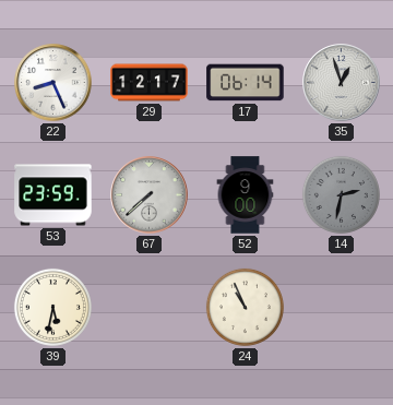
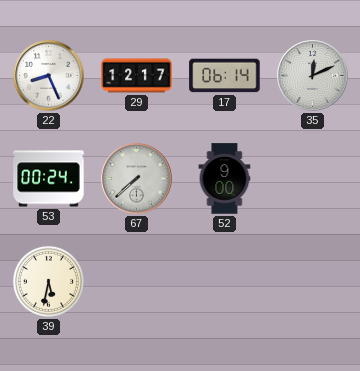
35: 12:57 -> 12:11 (313, 76)
53: 23:59 -> 00:24 (49, 179)
14: 2:32 -> none (341, 194)
24: 10:56 -> none (245, 307)
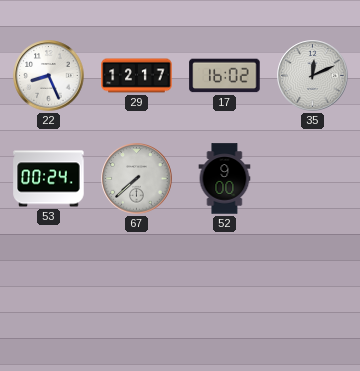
17: 06:14 -> 16:02 (225, 76)
39: 5:32 -> none (48, 281)
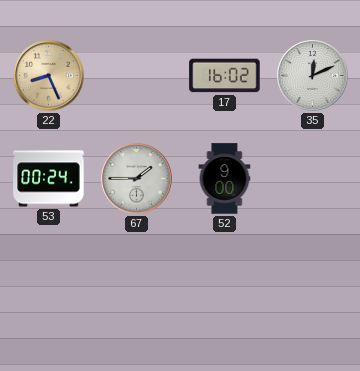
22 dial: white -> champagne (49, 76)
29: 12:17 -> none (137, 76)
67: 7:38 -> 1:45 (137, 179)
